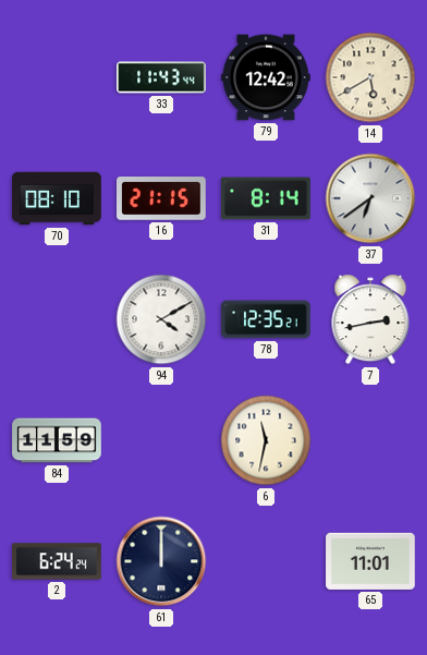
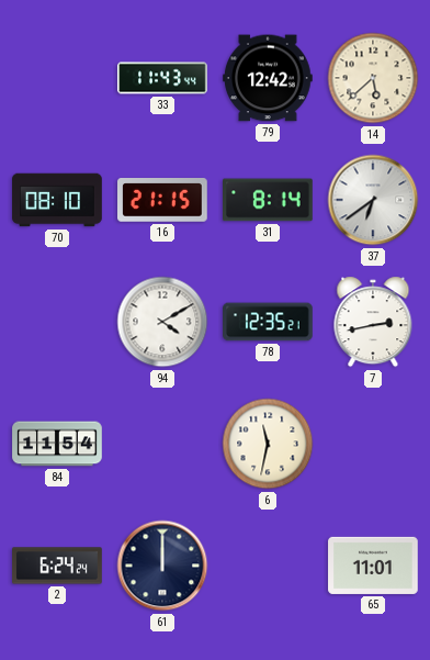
14: 5:40 -> 5:38 (373, 78)
84: 11:59 -> 11:54 (57, 444)
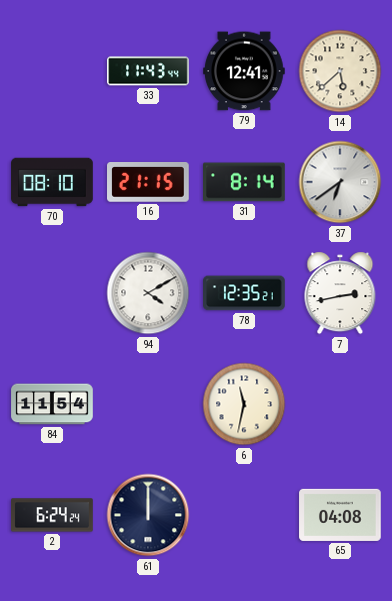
79: 12:42 -> 12:41 (244, 71)
65: 11:01 -> 04:08 (340, 515)
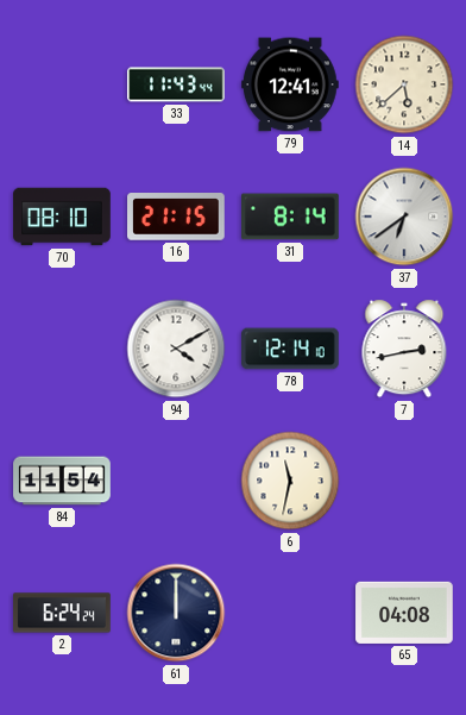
78: 12:35 -> 12:14 (290, 349)
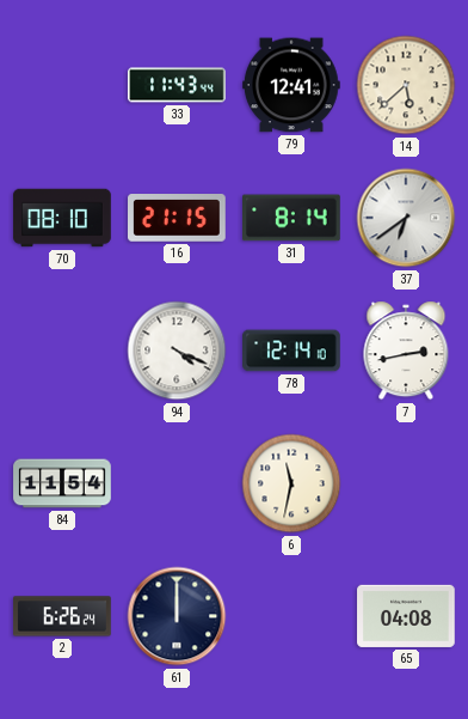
94: 4:10 -> 4:19 (177, 351)
2: 6:24 -> 6:26 (62, 616)
